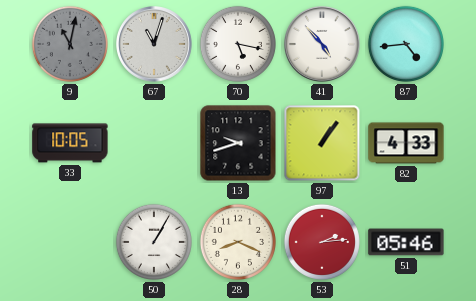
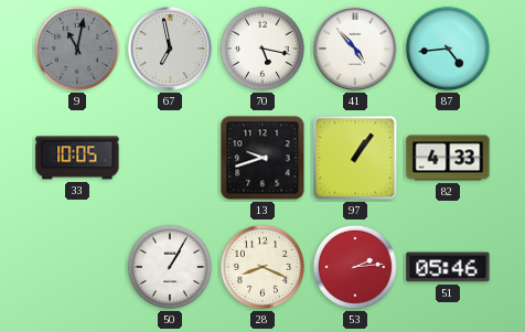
67: 11:03 -> 6:58 (170, 49)
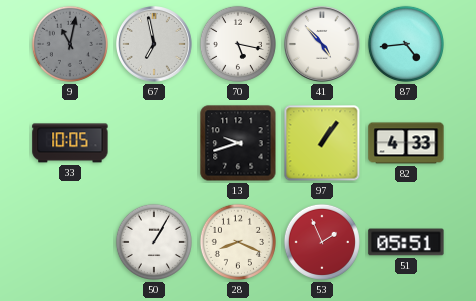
53: 2:14 -> 1:56 (322, 242)
51: 05:46 -> 05:51 (406, 242)
